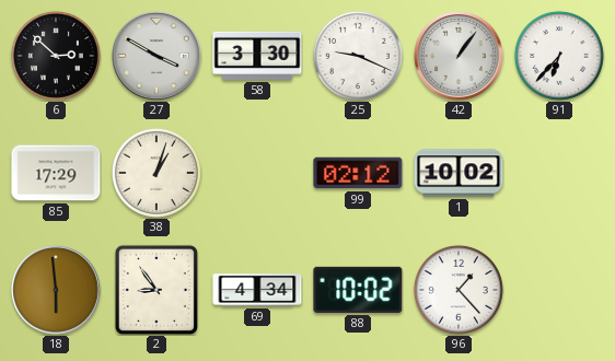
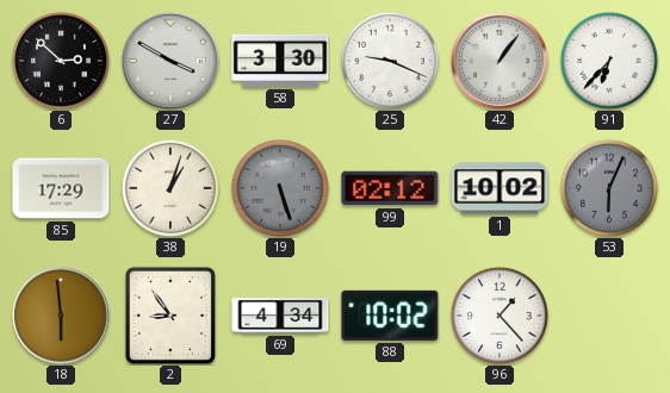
19: none -> 5:27 (280, 188)
53: none -> 6:04 (609, 188)
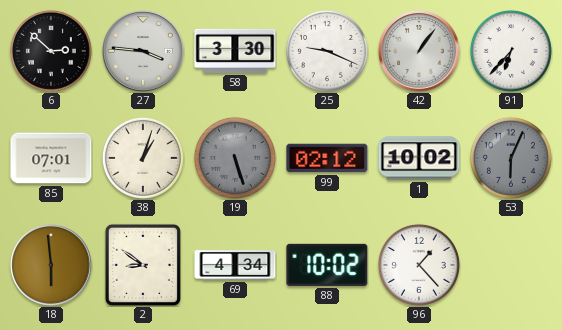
27: 3:50 -> 3:46 (143, 51)
85: 17:29 -> 07:01 (51, 158)
2: 8:54 -> 8:51 (143, 265)
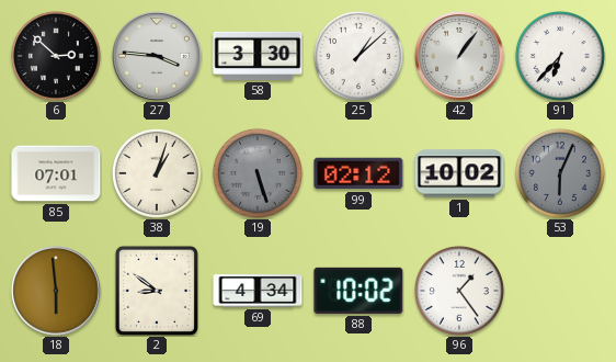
25: 9:19 -> 1:08 (358, 56)
96: 1:23 -> 1:24 (459, 291)
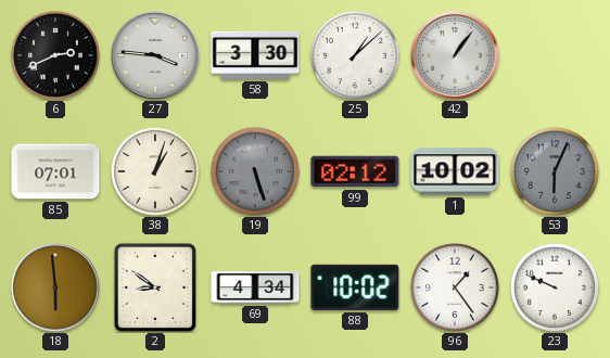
6: 2:52 -> 2:41 (55, 55)
91: 6:37 -> none (560, 56)
23: none -> 9:49 (555, 287)
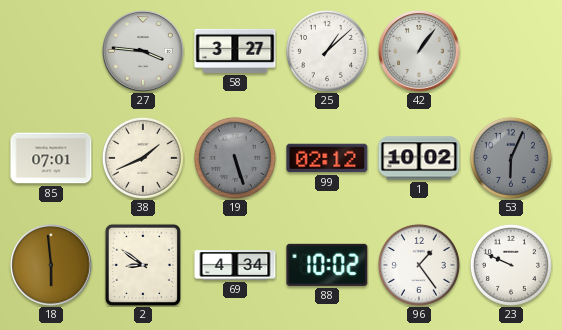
6: 2:41 -> none (55, 55)
58: 3:30 -> 3:27 (235, 51)
38: 1:03 -> 1:41 (143, 158)
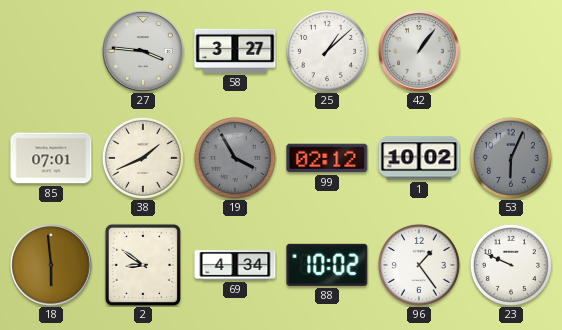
19: 5:27 -> 3:55 (235, 158)
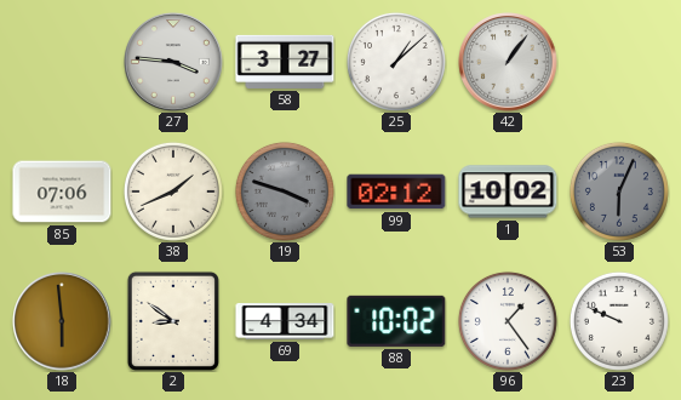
85: 07:01 -> 07:06 (62, 192)
19: 3:55 -> 3:48 (285, 192)
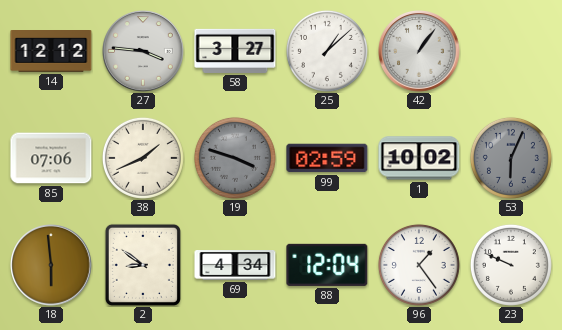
14: none -> 12:12 (51, 52)
99: 02:12 -> 02:59 (327, 158)
88: 10:02 -> 12:04 (327, 265)
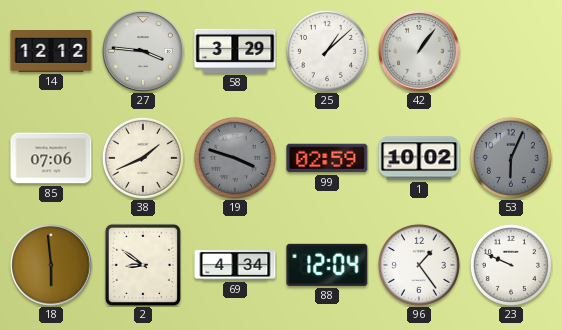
58: 3:27 -> 3:29 (235, 51)
